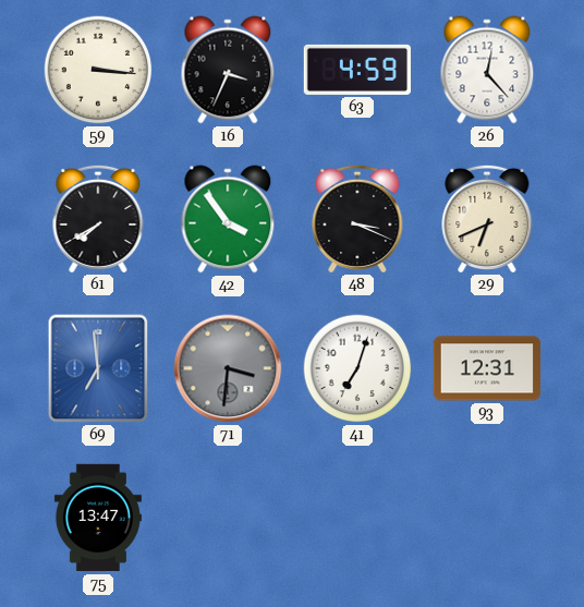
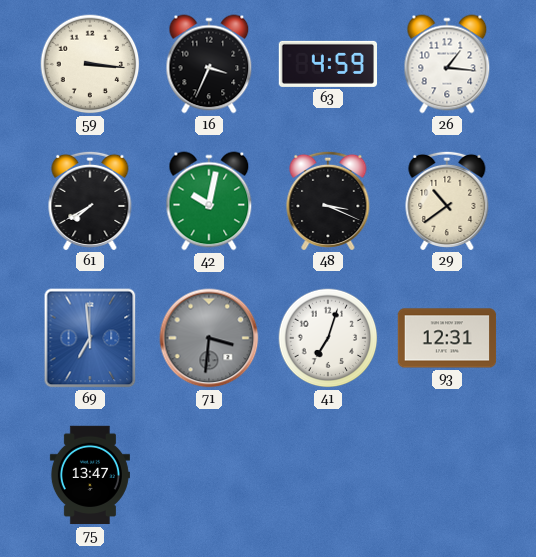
26: 12:23 -> 1:16 (447, 64)
42: 3:54 -> 10:02 (209, 201)
29: 6:41 -> 10:39 (447, 200)
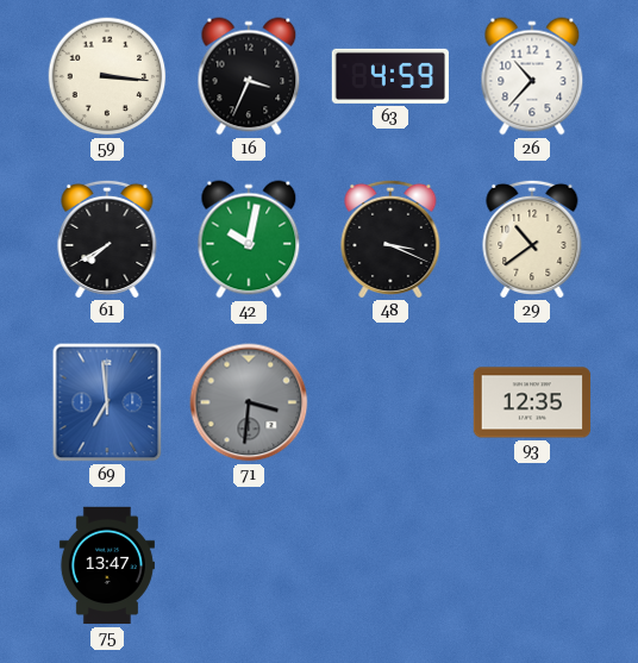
26: 1:16 -> 10:37 (532, 76)
41: 7:03 -> none (328, 338)
93: 12:31 -> 12:35 (532, 402)
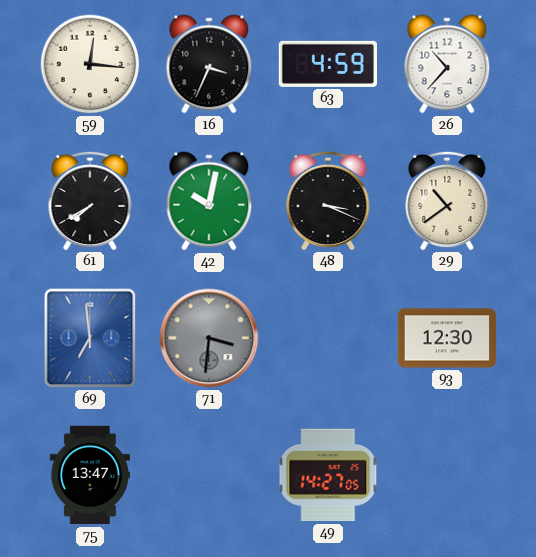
59: 3:16 -> 12:16 (90, 64)
93: 12:35 -> 12:30 (447, 338)
49: none -> 14:27 (328, 475)
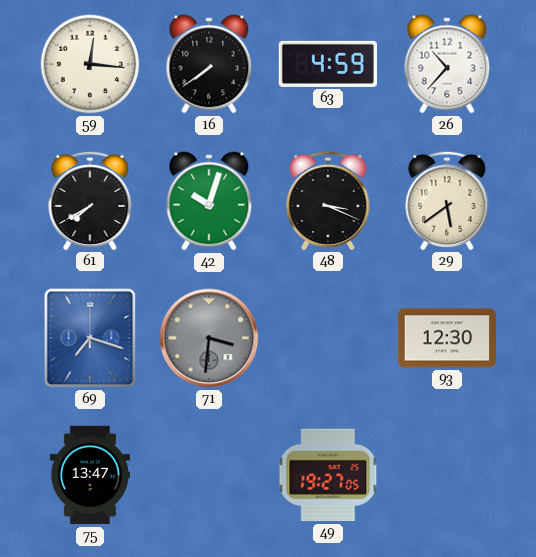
16: 3:34 -> 7:39 (209, 64)
42: 10:02 -> 10:03 (209, 201)
29: 10:39 -> 5:39 (447, 200)
69: 6:59 -> 7:18 (90, 338)
49: 14:27 -> 19:27 (328, 475)
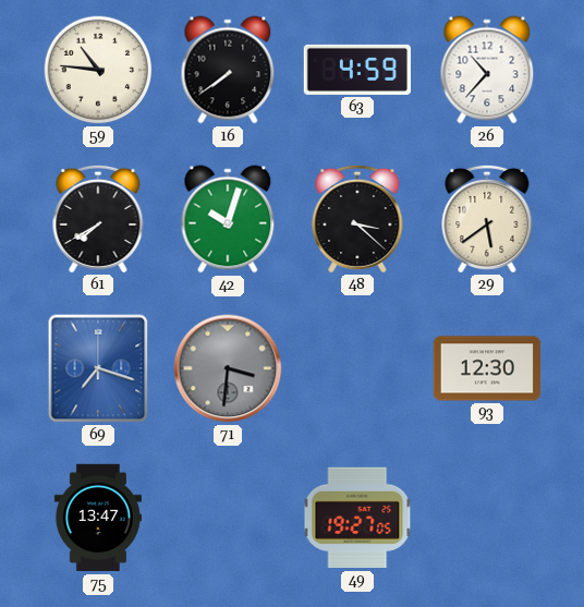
59: 12:16 -> 10:46 (98, 70)
48: 3:19 -> 3:22 (357, 218)
